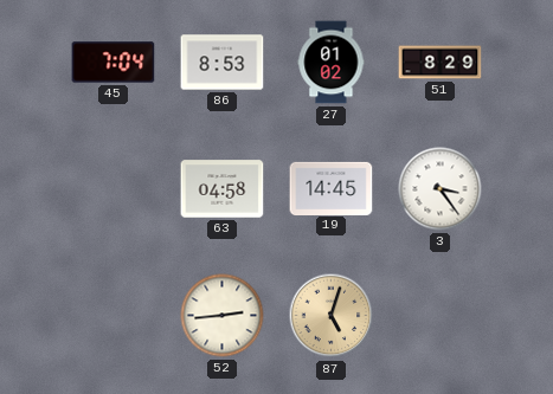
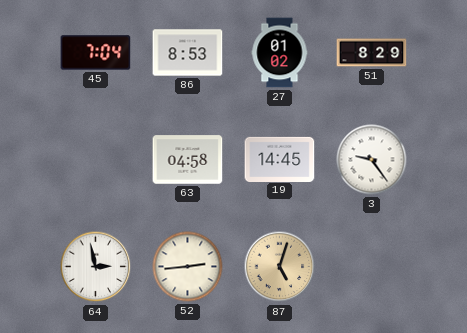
3: 3:24 -> 9:24 (372, 160)
64: none -> 2:58 (96, 267)
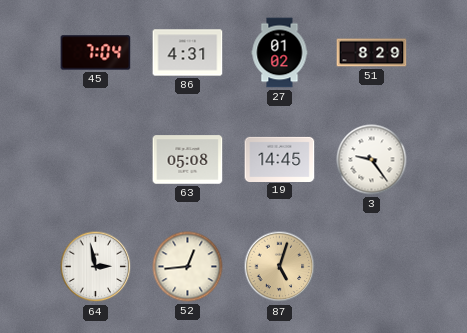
86: 8:53 -> 4:31 (188, 53)
63: 04:58 -> 05:08 (188, 160)
52: 2:44 -> 12:44 (188, 267)
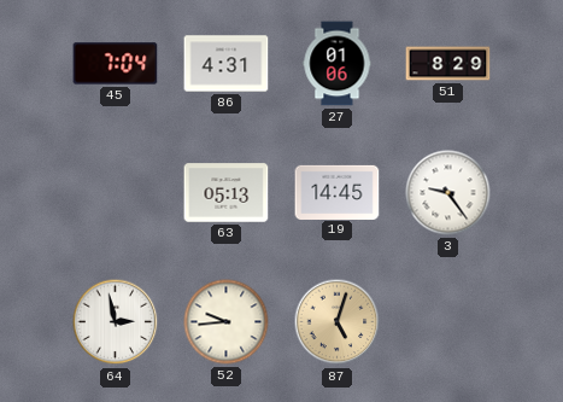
27: 01:02 -> 01:06 (338, 64)
63: 05:08 -> 05:13 (227, 193)
52: 12:44 -> 9:44 (227, 322)
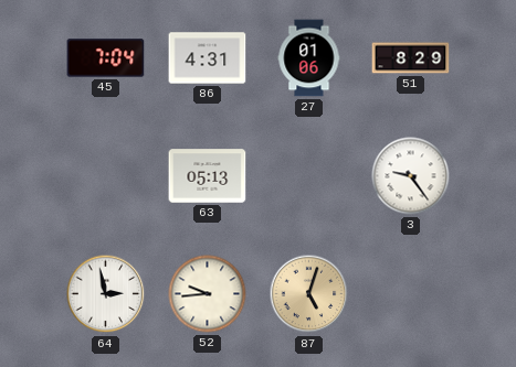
19: 14:45 -> none (338, 192)
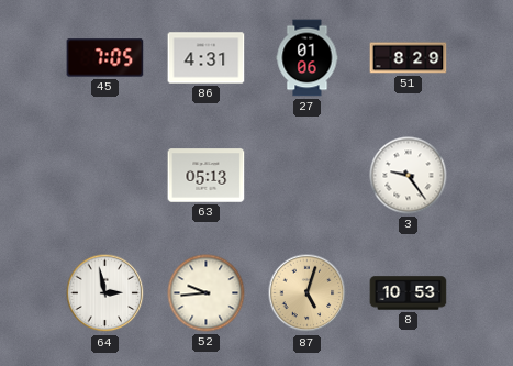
45: 7:04 -> 7:05 (105, 58)
8: none -> 10:53 (409, 293)
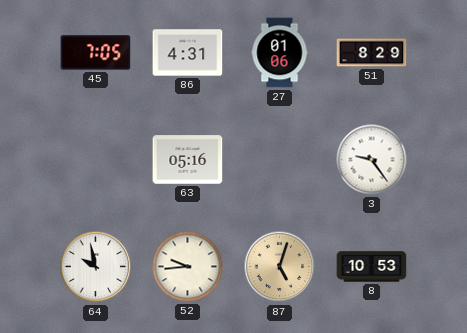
63: 05:13 -> 05:16 (188, 160)
64: 2:58 -> 9:58 (96, 267)
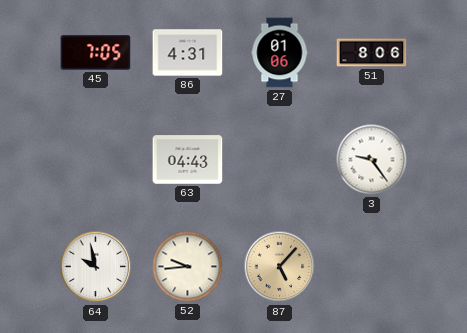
51: 8:29 -> 8:06 (372, 53)
63: 05:16 -> 04:43 (188, 160)
87: 5:03 -> 5:07 (280, 267)
8: 10:53 -> none (372, 267)
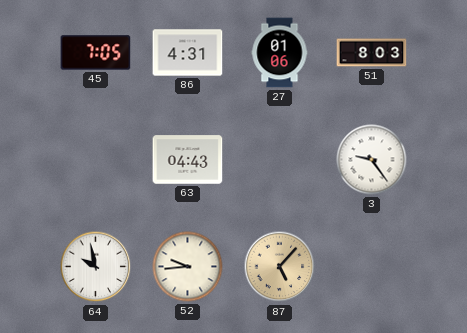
51: 8:06 -> 8:03 (372, 53)
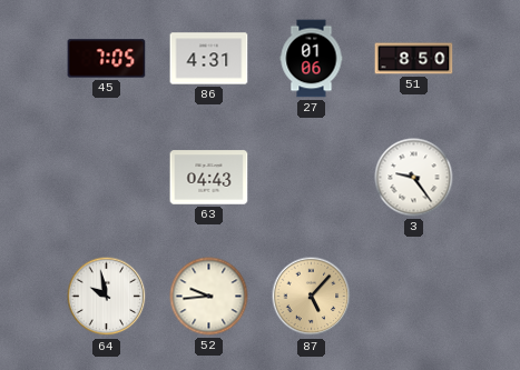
51: 8:03 -> 8:50 (414, 59)
